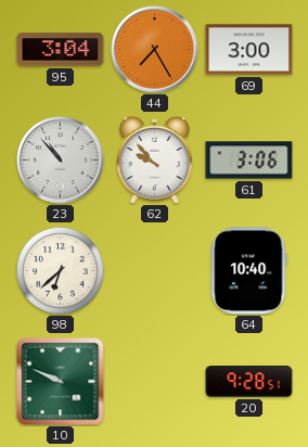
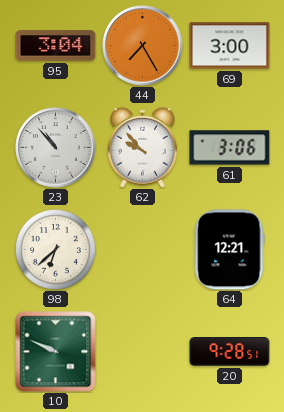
64: 10:40 -> 12:21 (230, 250)
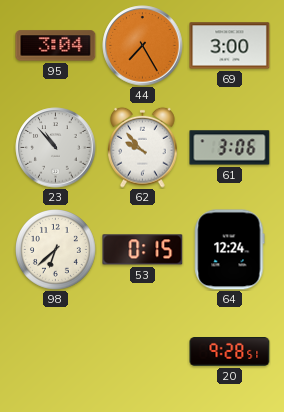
53: none -> 0:15 (143, 250)
64: 12:21 -> 12:24 (230, 250)
10: 9:49 -> none (56, 352)
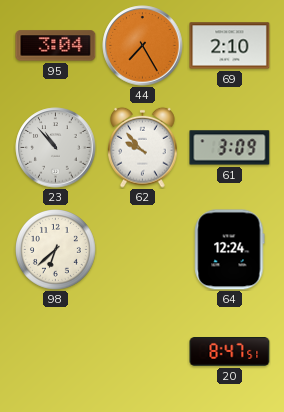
69: 3:00 -> 2:10 (230, 46)
61: 3:06 -> 3:09 (230, 148)
53: 0:15 -> none (143, 250)
20: 9:28 -> 8:47 (230, 352)
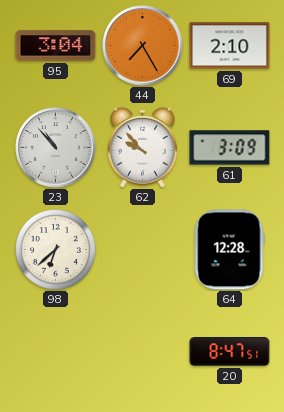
64: 12:24 -> 12:28 (230, 250)
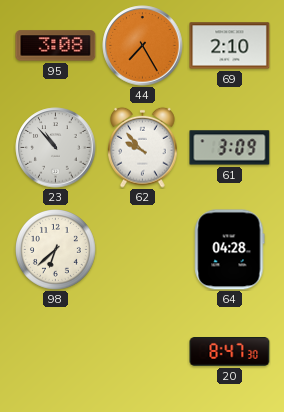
95: 3:04 -> 3:08 (56, 46)
64: 12:28 -> 04:28 (230, 250)
20: 8:47:51 -> 8:47:30 (230, 352)
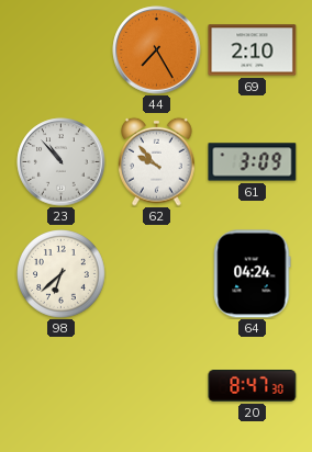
95: 3:08 -> none (56, 46)
64: 04:28 -> 04:24 (253, 274)
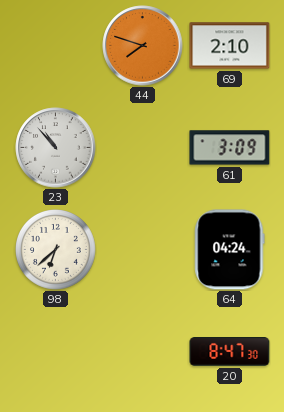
44: 7:25 -> 7:48 (143, 46)
62: 9:53 -> none (157, 161)
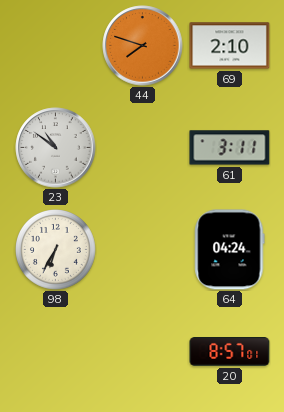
23: 10:53 -> 10:51 (56, 148)
61: 3:09 -> 3:11 (230, 148)
98: 6:38 -> 6:35 (56, 250)
20: 8:47 -> 8:57 (230, 352)
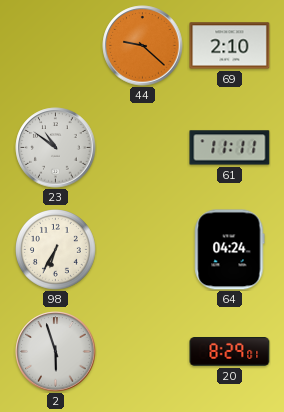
44: 7:48 -> 9:22 (143, 46)
61: 3:11 -> 11:11 (230, 148)
2: none -> 5:57 (56, 352)
20: 8:57 -> 8:29 (230, 352)
